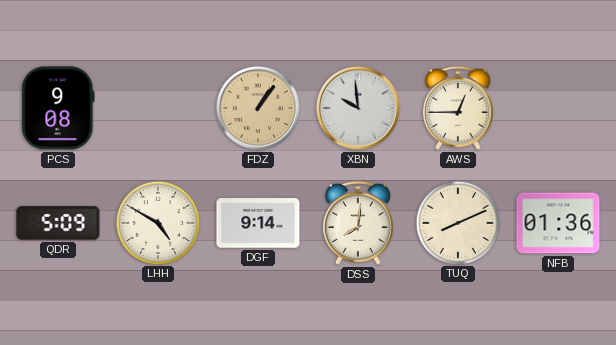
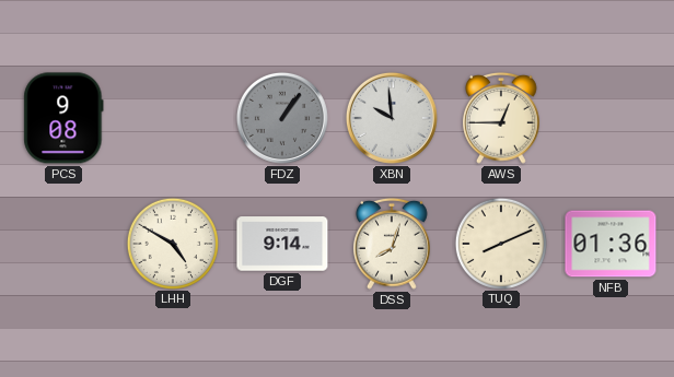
FDZ dial: champagne -> grey (282, 118)
QDR: 5:09 -> none (58, 223)
DSS: 8:01 -> 8:03 (393, 244)
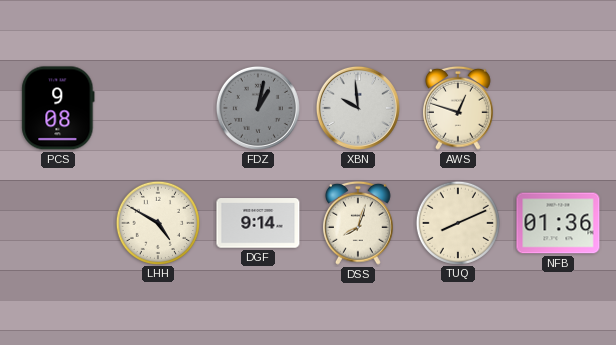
FDZ: 1:06 -> 1:02 (258, 108)
AWS: 12:45 -> 12:48 (459, 108)
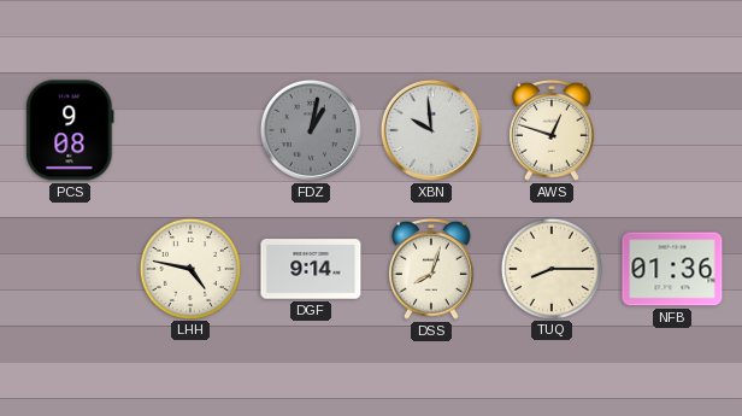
LHH: 4:50 -> 4:47 (189, 268)
TUQ: 8:11 -> 8:15 (550, 268)
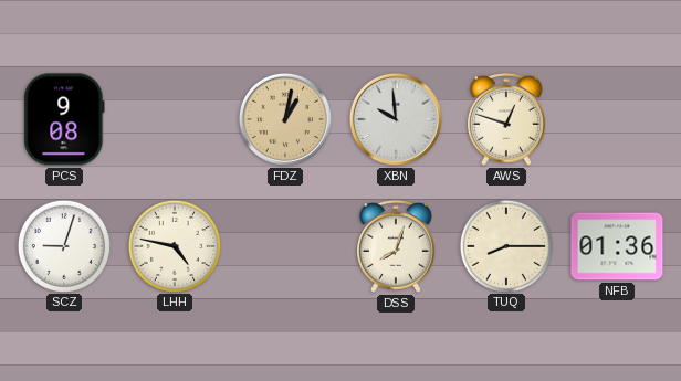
FDZ dial: grey -> champagne (285, 119)
SCZ: none -> 9:03 (63, 245)
DGF: 9:14 -> none (311, 269)
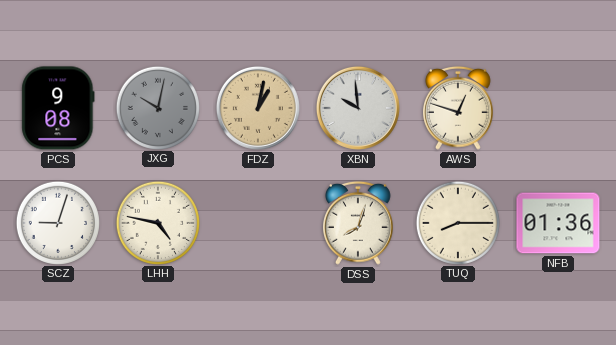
JXG: none -> 10:02 (157, 107)
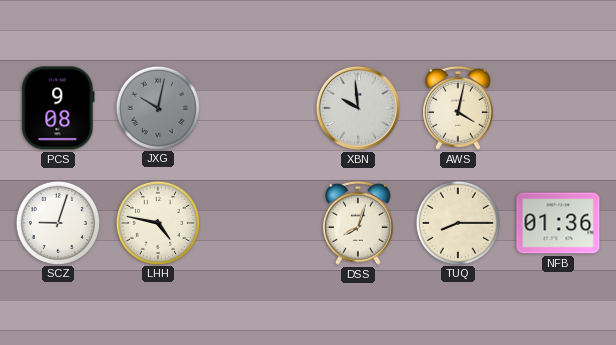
FDZ: 1:02 -> none (258, 108)
AWS: 12:48 -> 4:02 (459, 108)
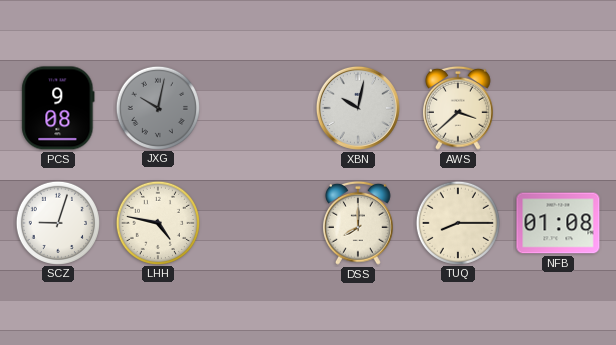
XBN: 9:59 -> 10:02 (358, 108)
AWS: 4:02 -> 3:38 (459, 108)
DSS: 8:03 -> 8:00 (359, 223)
NFB: 01:36 -> 01:08 (558, 223)
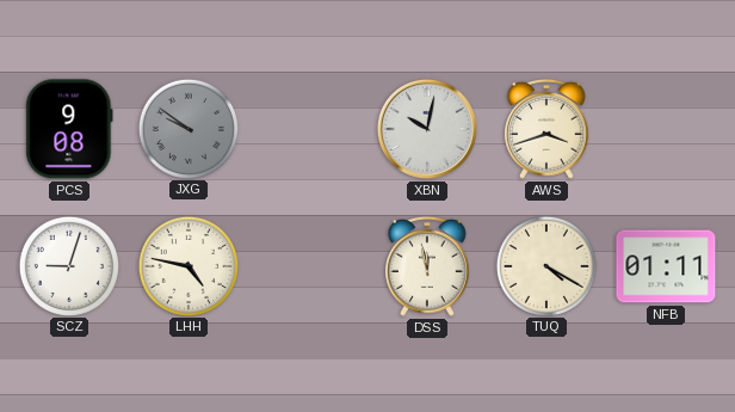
JXG: 10:02 -> 9:51 (187, 128)
AWS: 3:38 -> 3:42 (548, 129)
DSS: 8:00 -> 11:58 (428, 266)
TUQ: 8:15 -> 4:20 (545, 265)
NFB: 01:08 -> 01:11 (666, 266)
